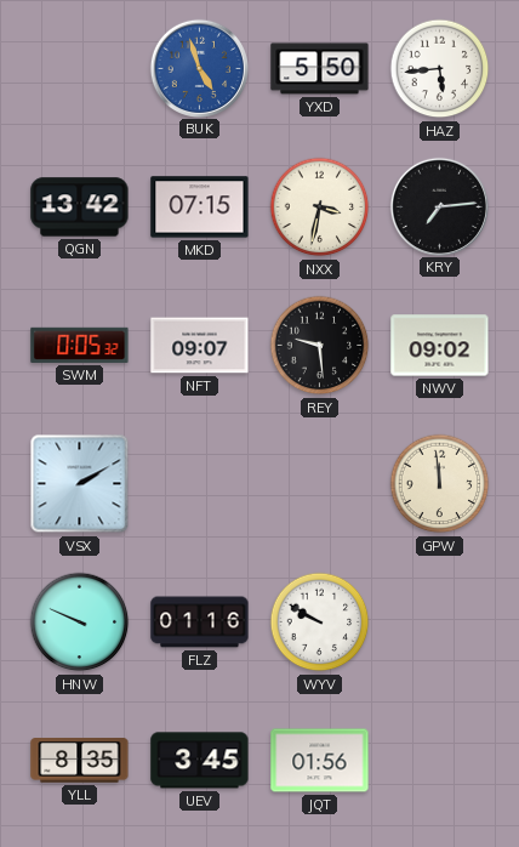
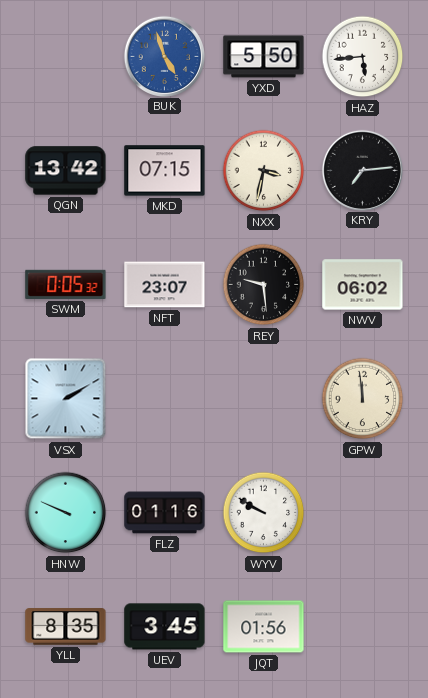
NFT: 09:07 -> 23:07 (165, 285)
NWV: 09:02 -> 06:02 (363, 285)
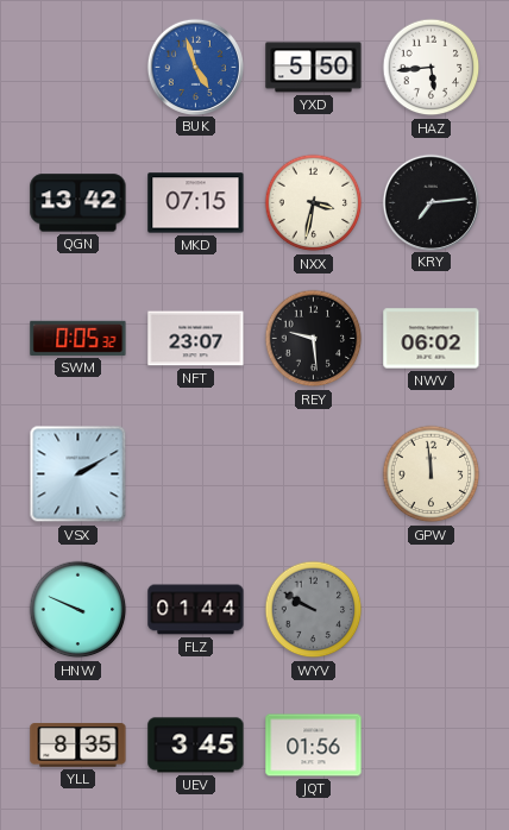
FLZ: 01:16 -> 01:44 (196, 610)
WYV dial: white -> grey (314, 610)
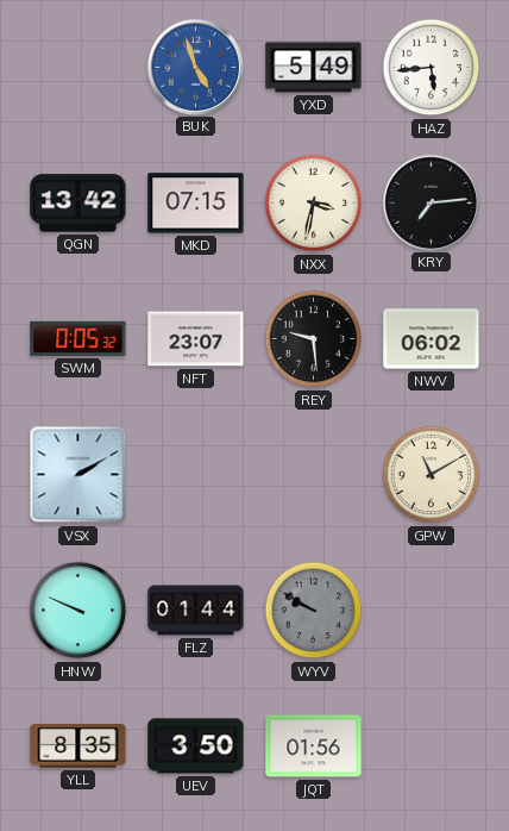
YXD: 5:50 -> 5:49 (314, 68)
GPW: 11:59 -> 11:10 (432, 475)
UEV: 3:45 -> 3:50 (196, 746)
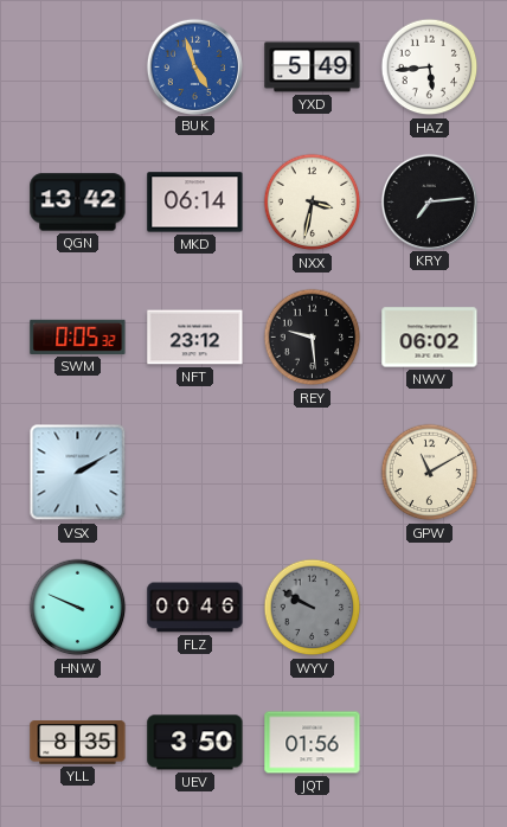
MKD: 07:15 -> 06:14 (195, 203)
NFT: 23:07 -> 23:12 (195, 338)
FLZ: 01:44 -> 00:46 (195, 608)
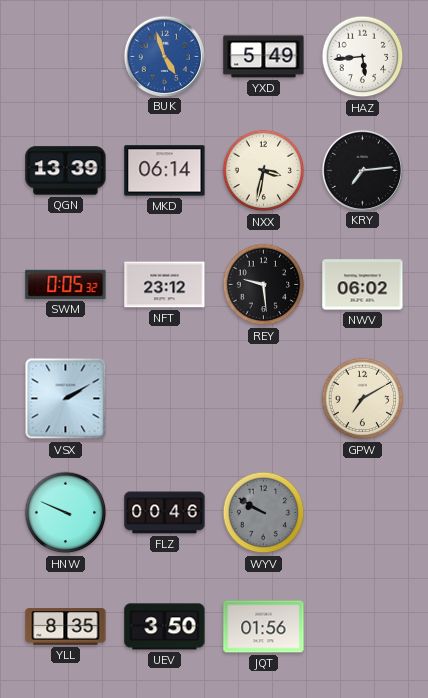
QGN: 13:42 -> 13:39 (66, 171)
GPW: 11:10 -> 7:10 (363, 399)
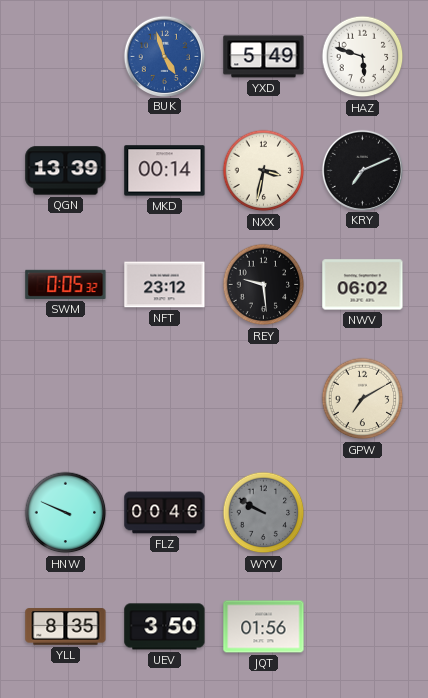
HAZ: 5:44 -> 5:48 (363, 57)
MKD: 06:14 -> 00:14 (165, 171)
KRY: 7:14 -> 7:11 (362, 170)
VSX: 2:10 -> none (66, 399)
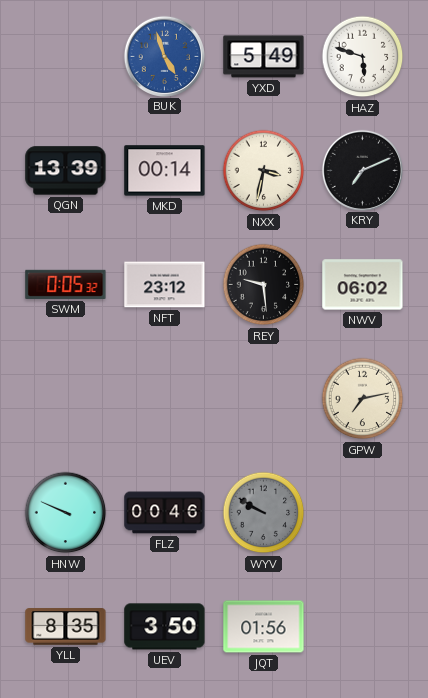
GPW: 7:10 -> 7:13 (363, 399)
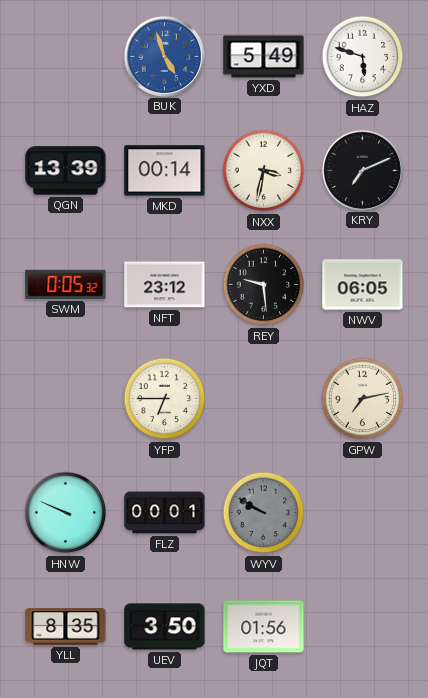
NWV: 06:02 -> 06:05 (363, 285)
YFP: none -> 6:45 (165, 399)
FLZ: 00:46 -> 00:01 (165, 513)
